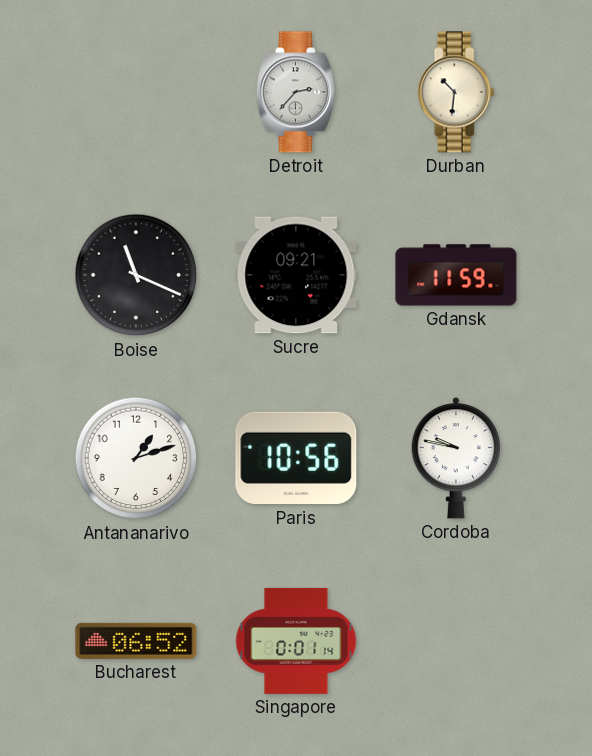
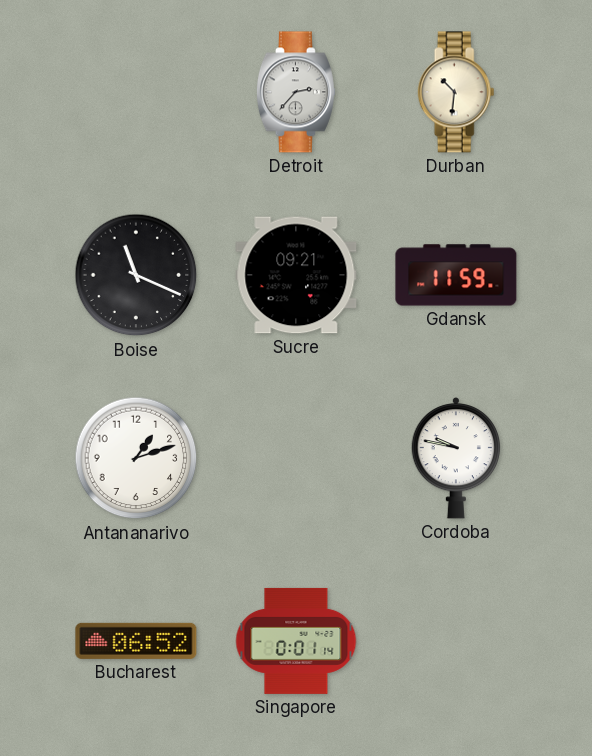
Paris: 10:56 -> none (296, 458)
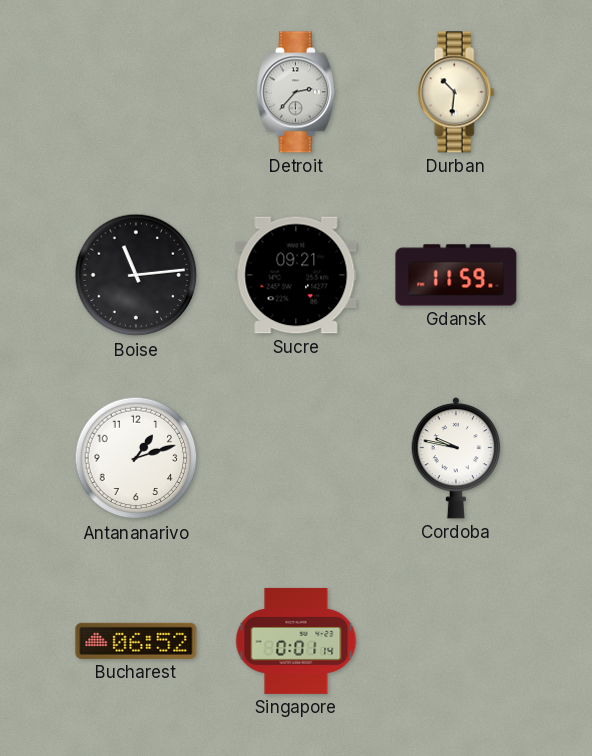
Boise: 11:19 -> 11:14 (136, 275)
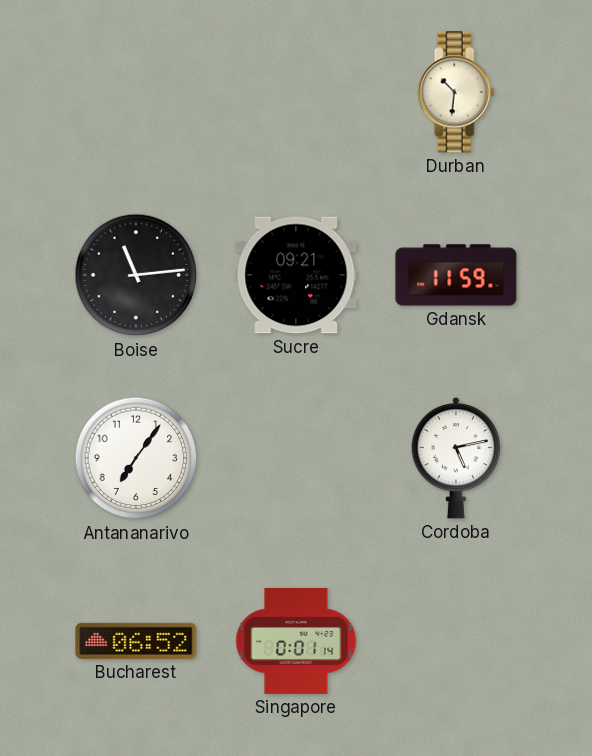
Detroit: 2:37 -> none (296, 92)
Antananarivo: 1:12 -> 7:06 (136, 458)
Cordoba: 9:47 -> 5:13 (456, 458)
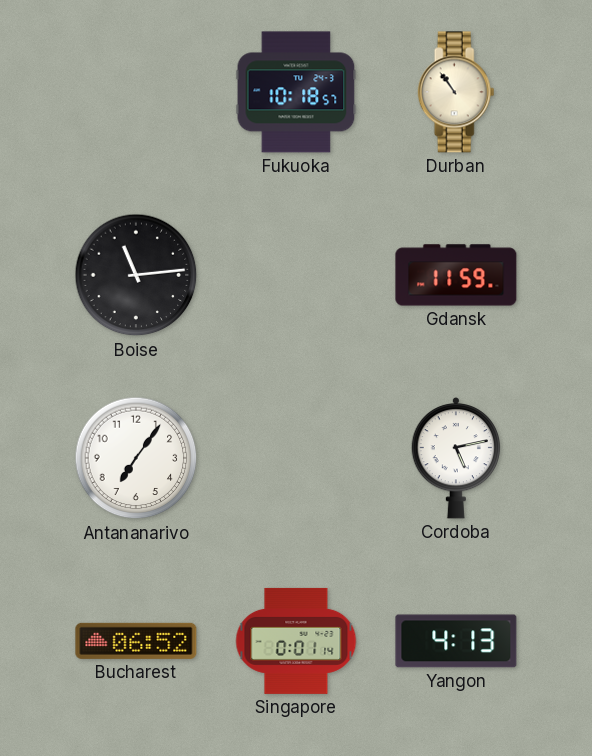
Fukuoka: none -> 10:18 (296, 92)
Durban: 10:31 -> 10:54 (456, 92)
Sucre: 09:21 -> none (296, 275)
Yangon: none -> 4:13 (456, 641)
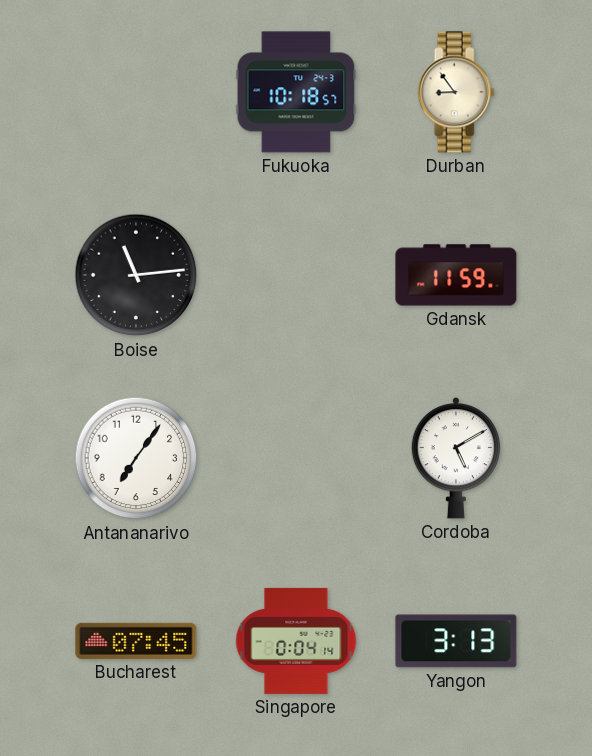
Durban: 10:54 -> 8:54 (456, 92)
Cordoba: 5:13 -> 5:10 (456, 458)
Bucharest: 06:52 -> 07:45 (136, 641)
Singapore: 0:01 -> 0:04 (296, 641)
Yangon: 4:13 -> 3:13 (456, 641)
